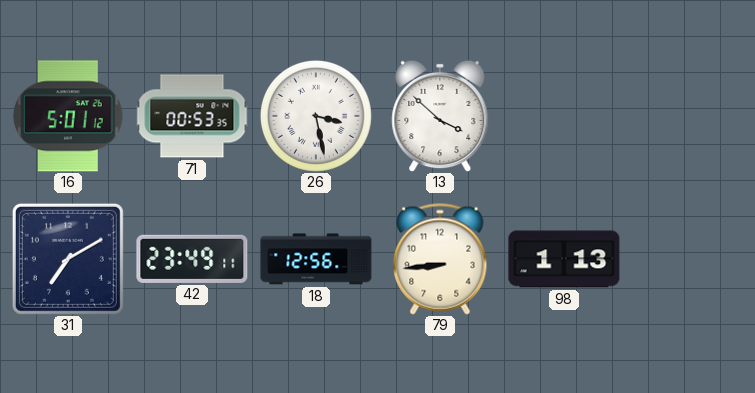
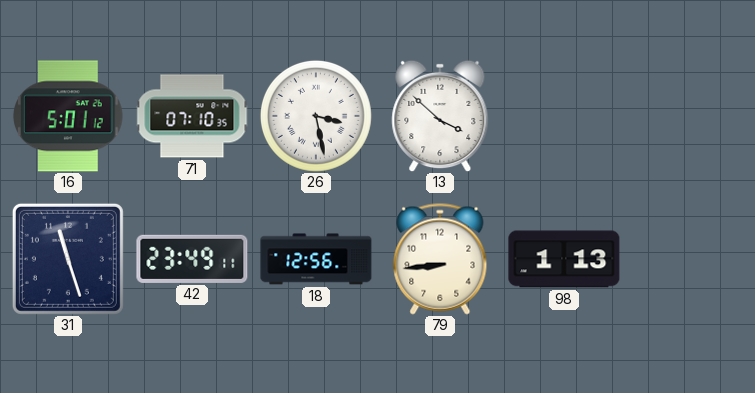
71: 00:53 -> 07:10 (192, 116)
31: 7:10 -> 11:27 (68, 259)
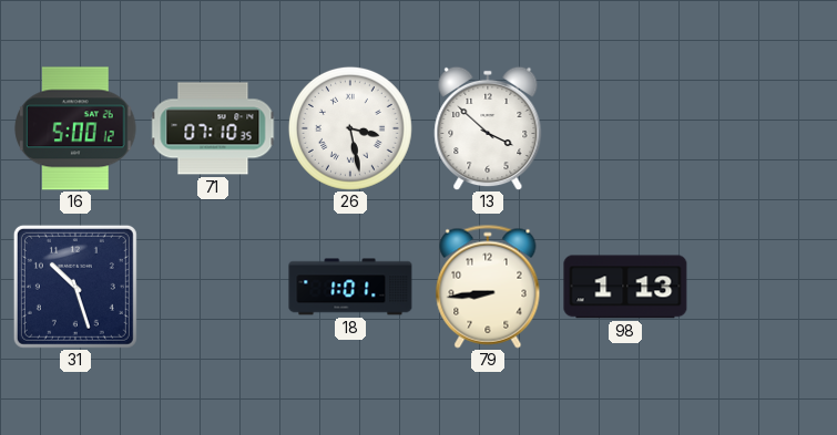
16: 5:01 -> 5:00 (76, 128)
31: 11:27 -> 10:27 (75, 287)
42: 23:49 -> none (192, 259)
18: 12:56 -> 1:01 (350, 287)
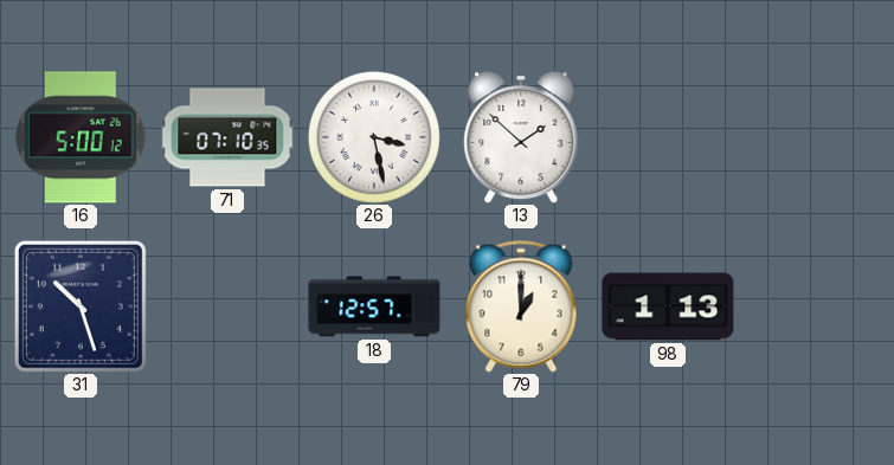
13: 3:52 -> 1:52 (521, 137)
18: 1:01 -> 12:57 (374, 306)
79: 8:44 -> 1:00 (521, 306)
